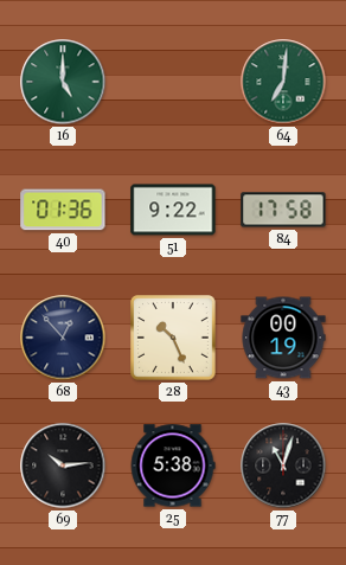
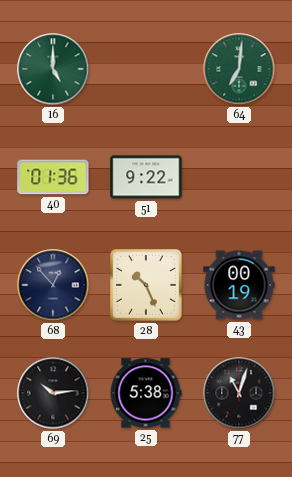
84: 17:58 -> none (283, 210)
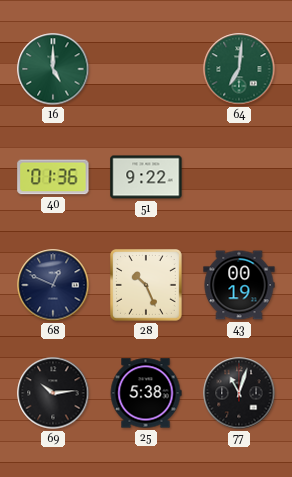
68: 12:53 -> 12:49 (53, 285)
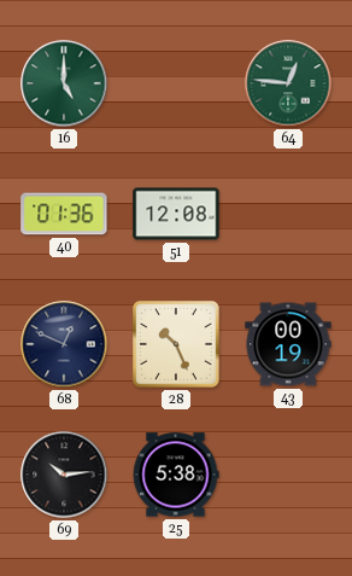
64: 7:01 -> 12:46 (288, 83)
51: 9:22 -> 12:08 (176, 214)
77: 11:03 -> none (239, 393)
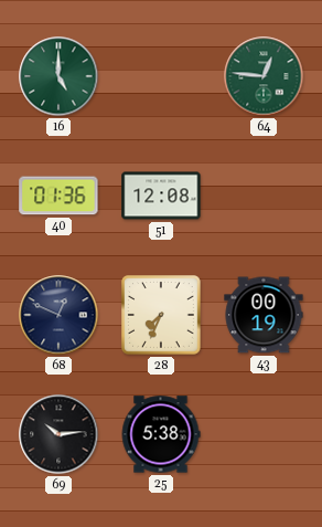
28: 10:26 -> 7:34 (162, 316)
